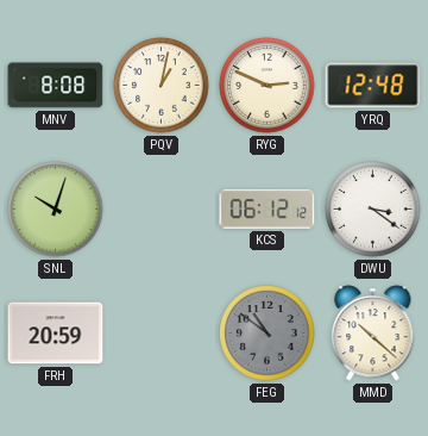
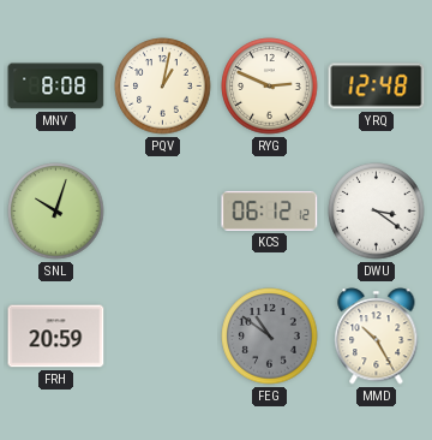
MMD: 10:22 -> 10:25 (377, 337)
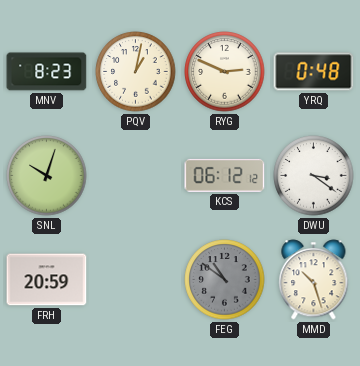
MNV: 8:08 -> 8:23 (47, 72)
YRQ: 12:48 -> 0:48 (314, 72)
MMD: 10:25 -> 10:27 (314, 280)
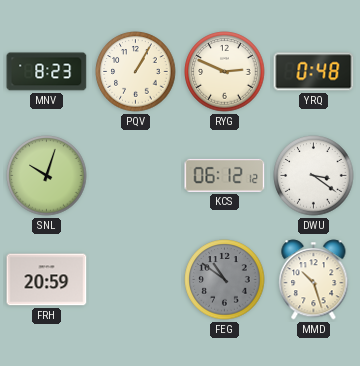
PQV: 1:02 -> 1:05 (136, 72)
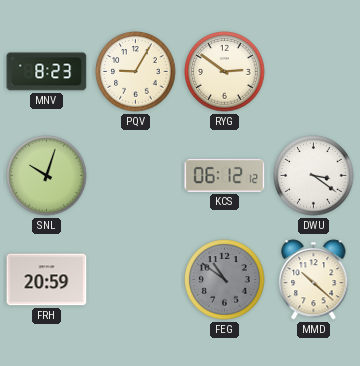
PQV: 1:05 -> 9:05 (136, 72)
RYG: 2:49 -> 2:51 (225, 72)
YRQ: 0:48 -> none (314, 72)
MMD: 10:27 -> 10:22 (314, 280)
